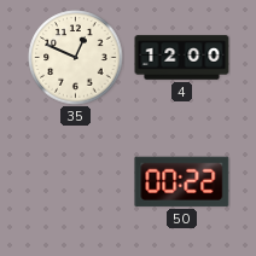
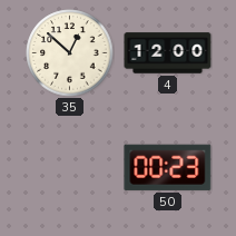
35: 12:49 -> 12:52 (70, 53)
50: 00:22 -> 00:23 (168, 167)
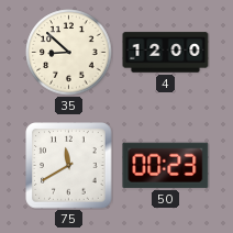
35: 12:52 -> 8:52 (69, 53)
75: none -> 11:40 (69, 166)
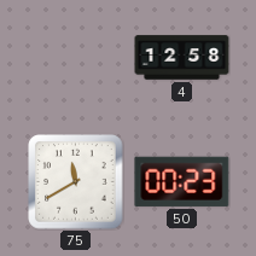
35: 8:52 -> none (69, 53)
4: 12:00 -> 12:58 (182, 58)
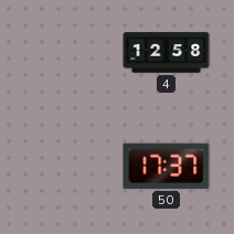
75: 11:40 -> none (76, 182)
50: 00:23 -> 17:37 (167, 166)
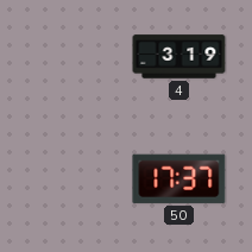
4: 12:58 -> 3:19 (179, 57)
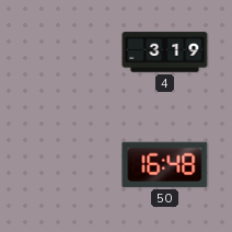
50: 17:37 -> 16:48 (165, 164)
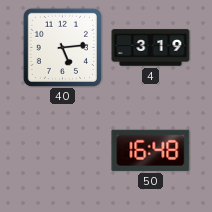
40: none -> 5:14 (62, 47)
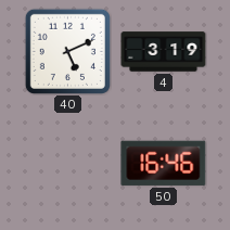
40: 5:14 -> 5:11 (67, 51)
50: 16:48 -> 16:46 (164, 163)
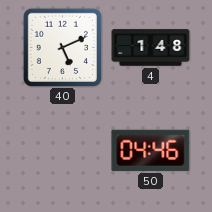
4: 3:19 -> 1:48 (151, 48)
50: 16:46 -> 04:46 (151, 150)
